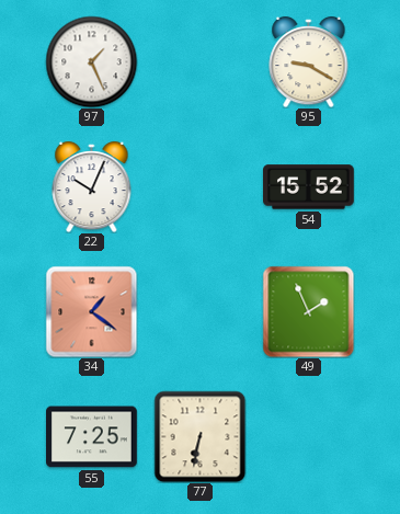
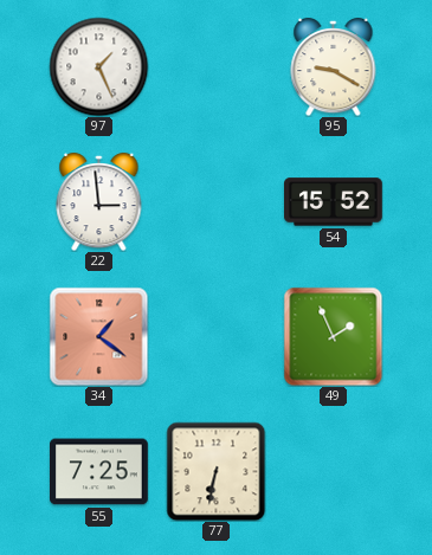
22: 10:04 -> 2:59 (99, 201)
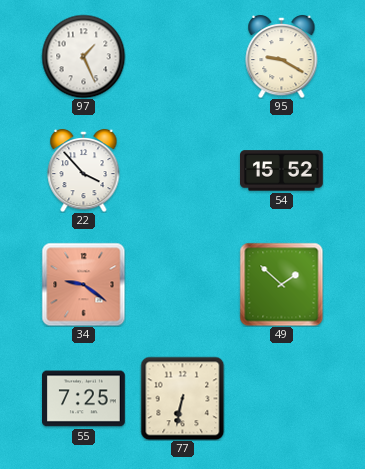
22: 2:59 -> 3:53 (84, 170)
34: 1:21 -> 9:21 (83, 284)
49: 1:56 -> 1:52 (281, 284)
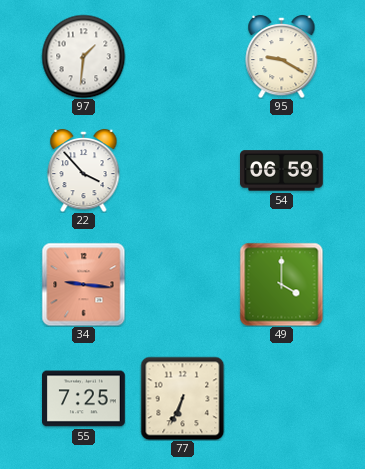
97: 1:26 -> 1:31 (83, 56)
54: 15:52 -> 06:59 (282, 171)
34: 9:21 -> 9:16 (83, 284)
49: 1:52 -> 4:00 (281, 284)
77: 6:32 -> 6:34 (182, 398)
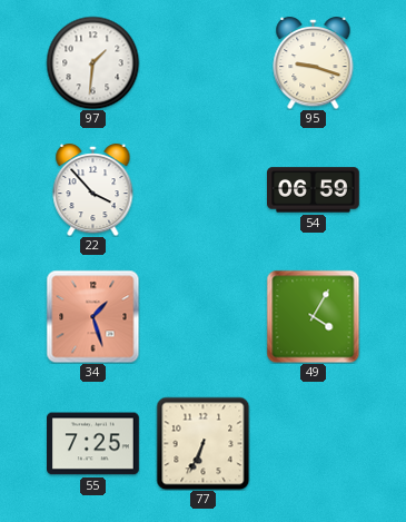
95: 9:20 -> 9:18 (314, 62)
34: 9:16 -> 1:27 (92, 316)
49: 4:00 -> 4:05 (313, 316)
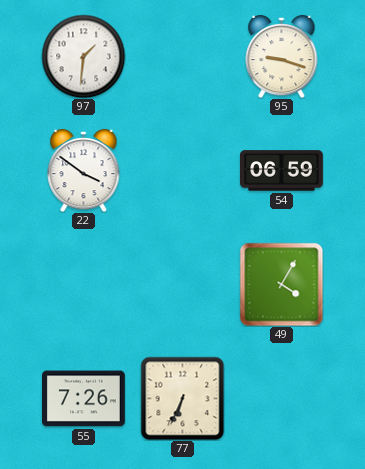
22: 3:53 -> 3:51 (84, 170)
34: 1:27 -> none (92, 316)
55: 7:25 -> 7:26 (84, 399)
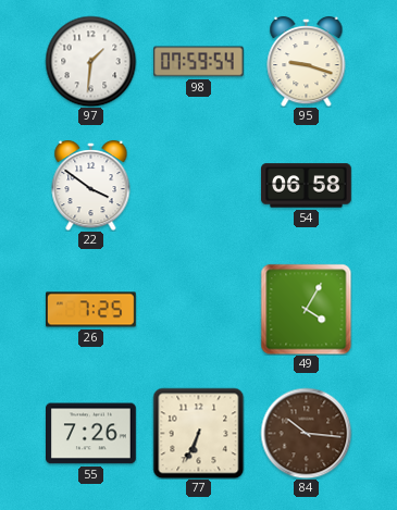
98: none -> 07:59 (199, 62)
54: 06:59 -> 06:58 (307, 186)
26: none -> 7:25 (91, 310)
84: none -> 10:16 (306, 433)
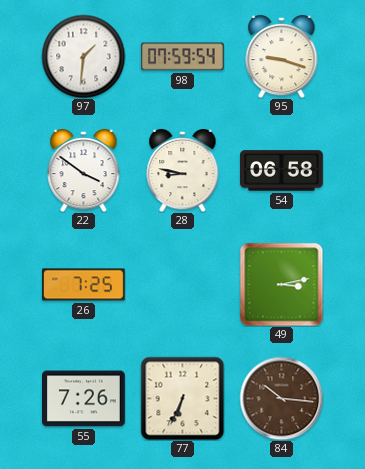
28: none -> 8:47 (183, 170)
49: 4:05 -> 3:13 (281, 284)
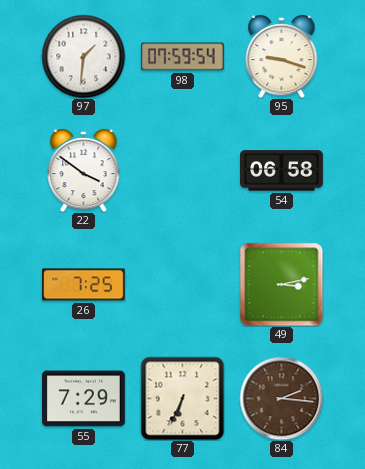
28: 8:47 -> none (183, 170)
55: 7:26 -> 7:29 (84, 399)
84: 10:16 -> 2:16 (281, 398)
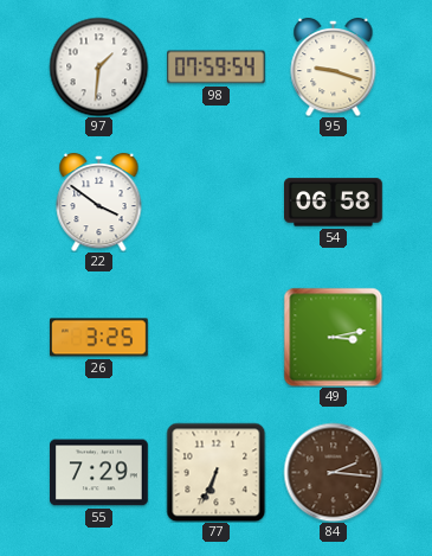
26: 7:25 -> 3:25 (99, 338)
